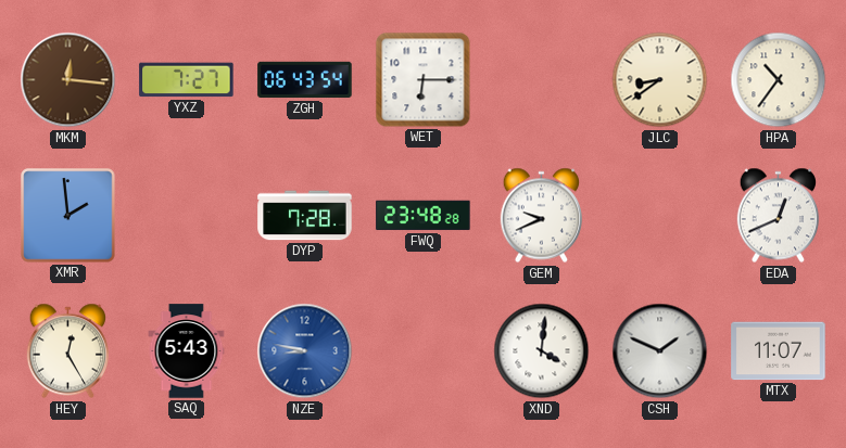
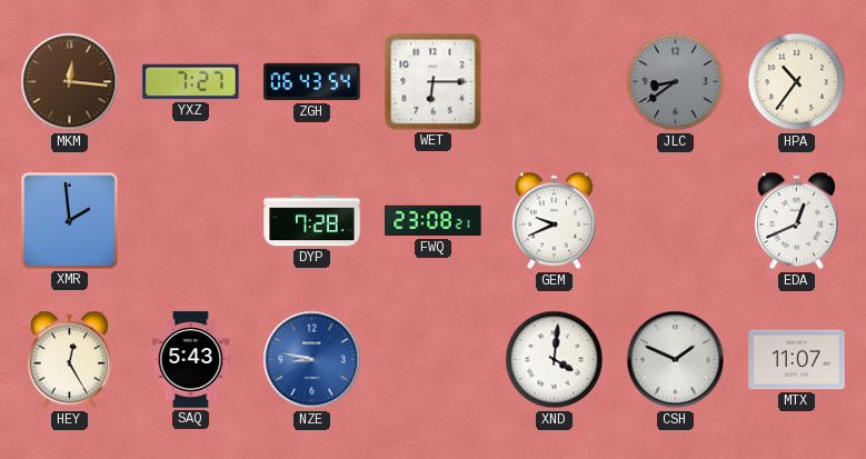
JLC dial: cream -> grey (676, 82)
FWQ: 23:48 -> 23:08 (434, 221)
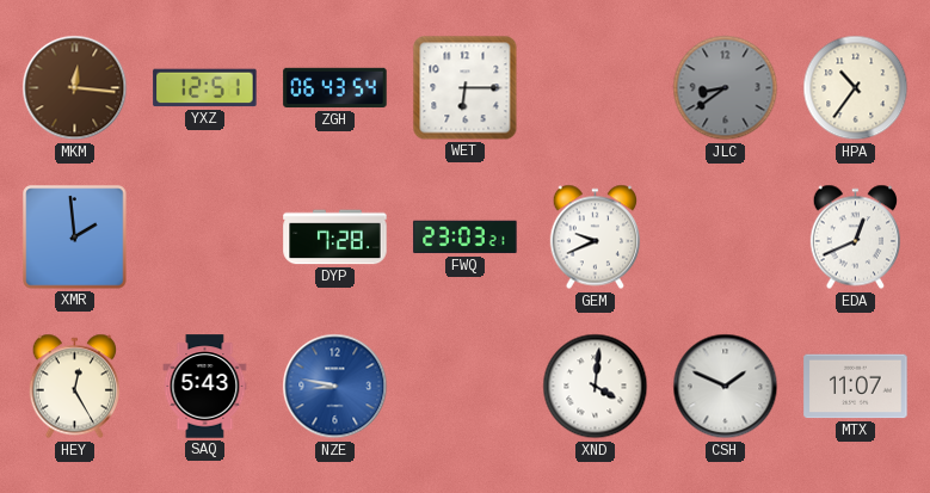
YXZ: 7:27 -> 12:51 (205, 88)
FWQ: 23:08 -> 23:03 (466, 238)
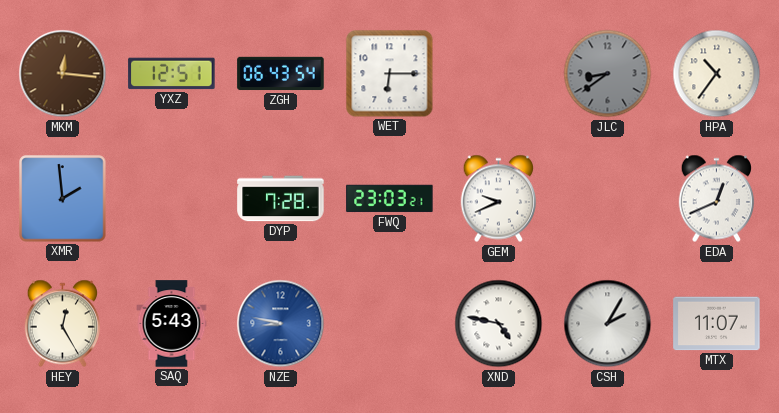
XND: 4:01 -> 4:47 (499, 324)
CSH: 1:49 -> 2:05 (608, 324)
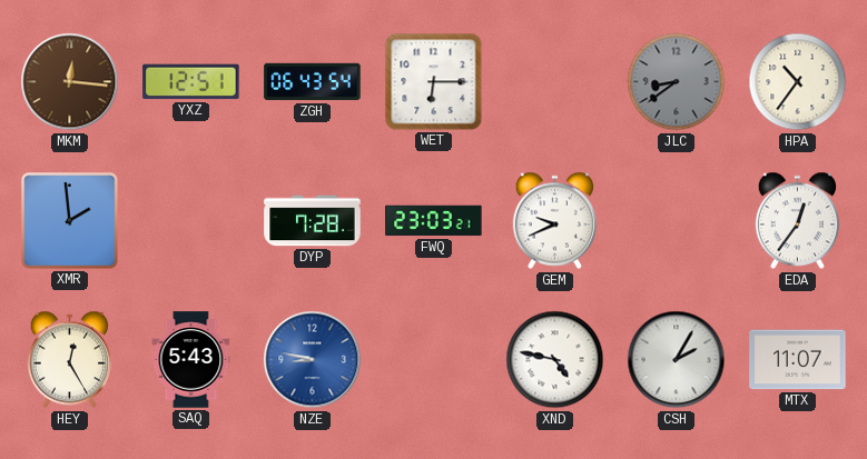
EDA: 12:41 -> 12:36 (797, 221)
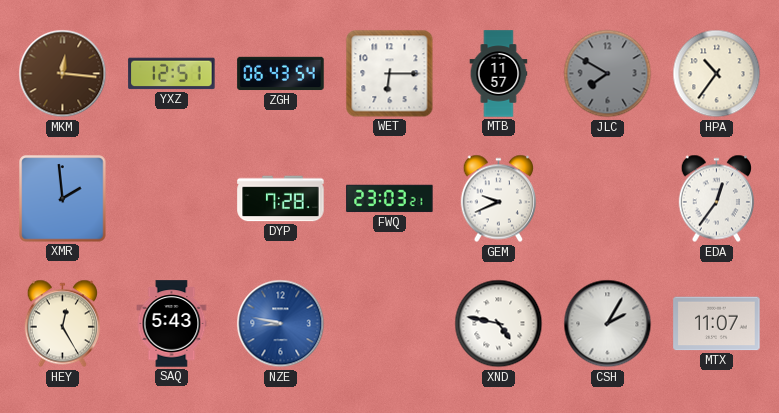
MTB: none -> 11:57 (499, 74)
JLC: 8:39 -> 7:50 (608, 74)
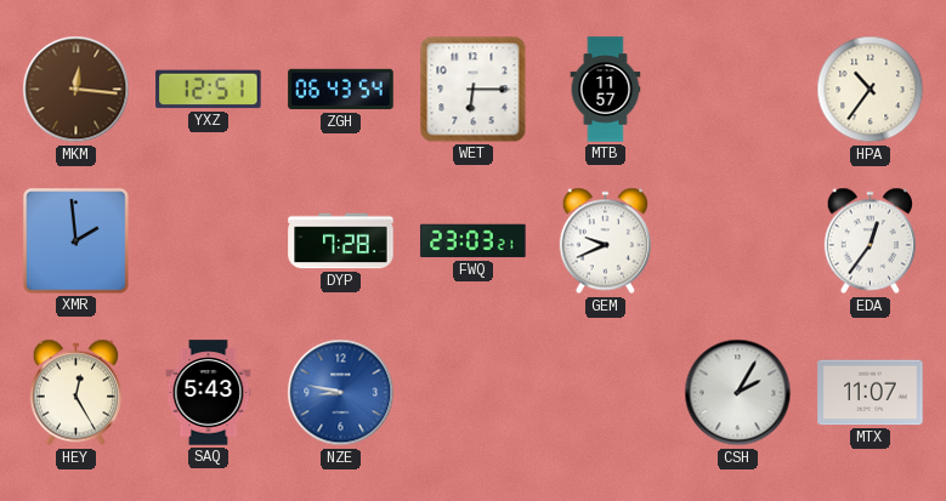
JLC: 7:50 -> none (608, 74)
XND: 4:47 -> none (499, 324)
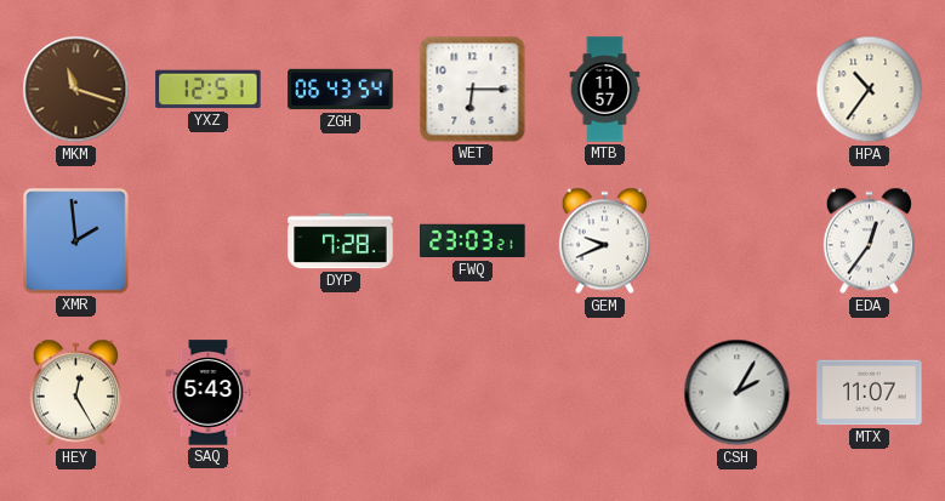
MKM: 12:16 -> 11:18 (76, 90)
NZE: 8:47 -> none (341, 393)
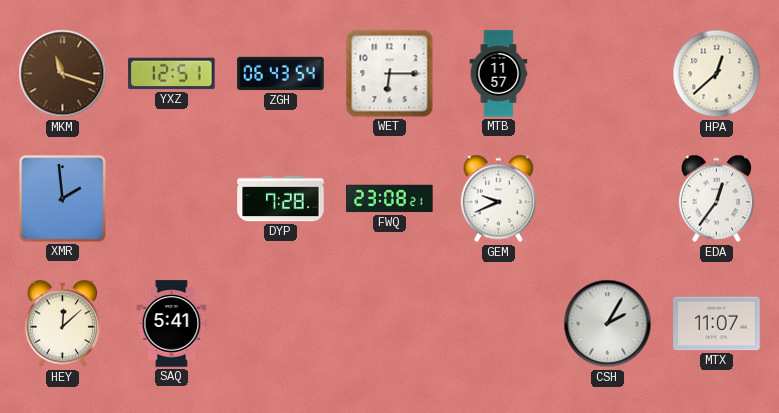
HPA: 10:36 -> 12:38 (717, 74)
FWQ: 23:03 -> 23:08 (390, 199)
HEY: 12:25 -> 12:08 (62, 324)
SAQ: 5:43 -> 5:41 (172, 324)
